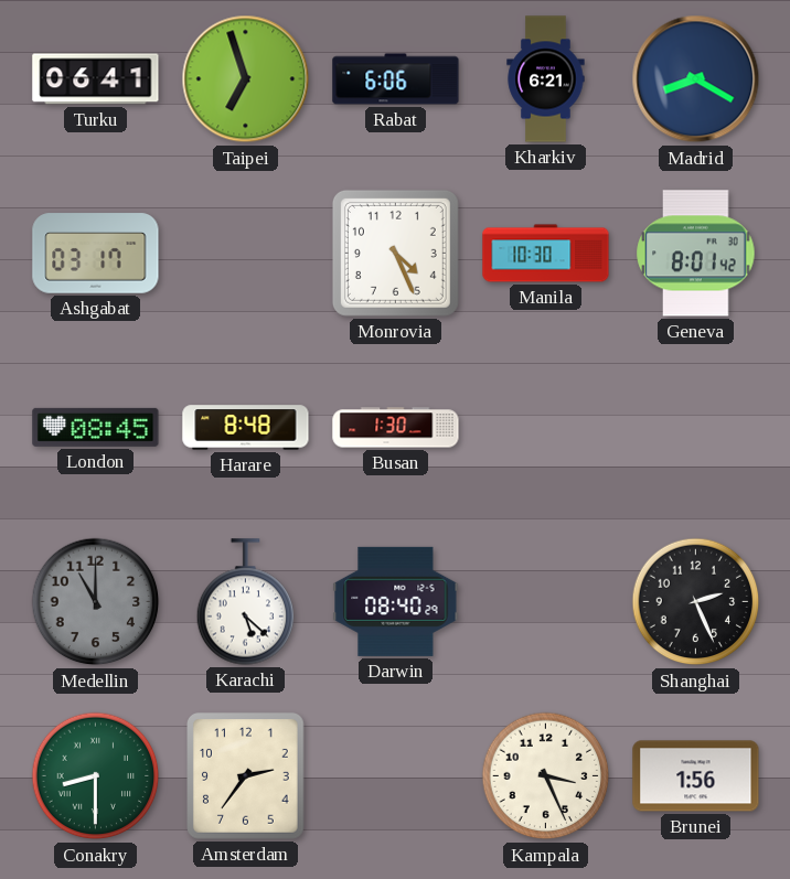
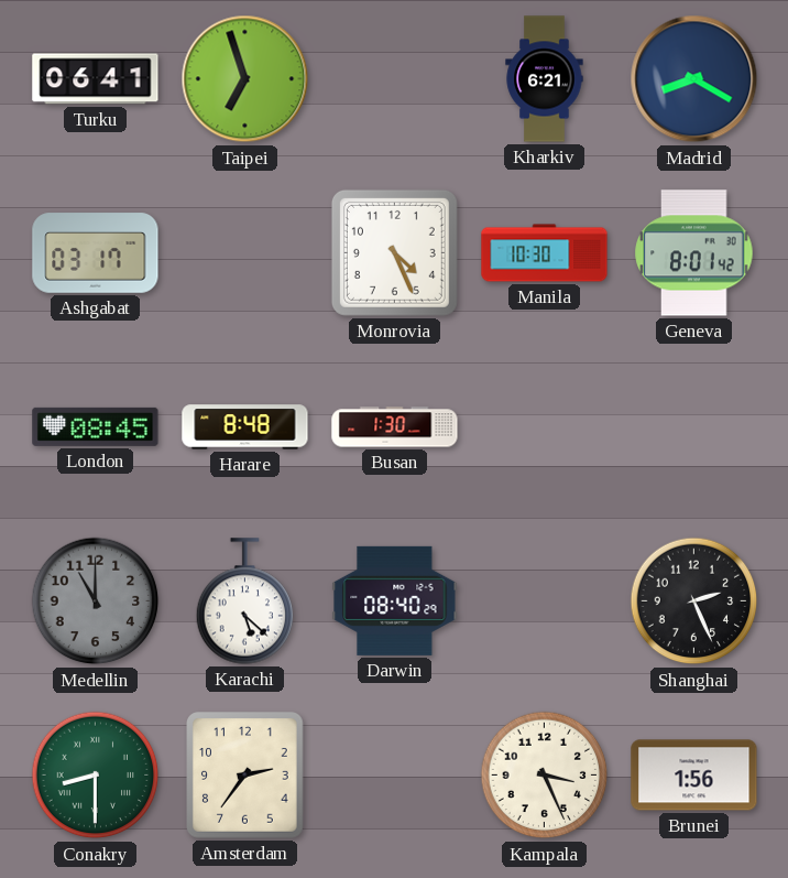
Rabat: 6:06 -> none (396, 79)
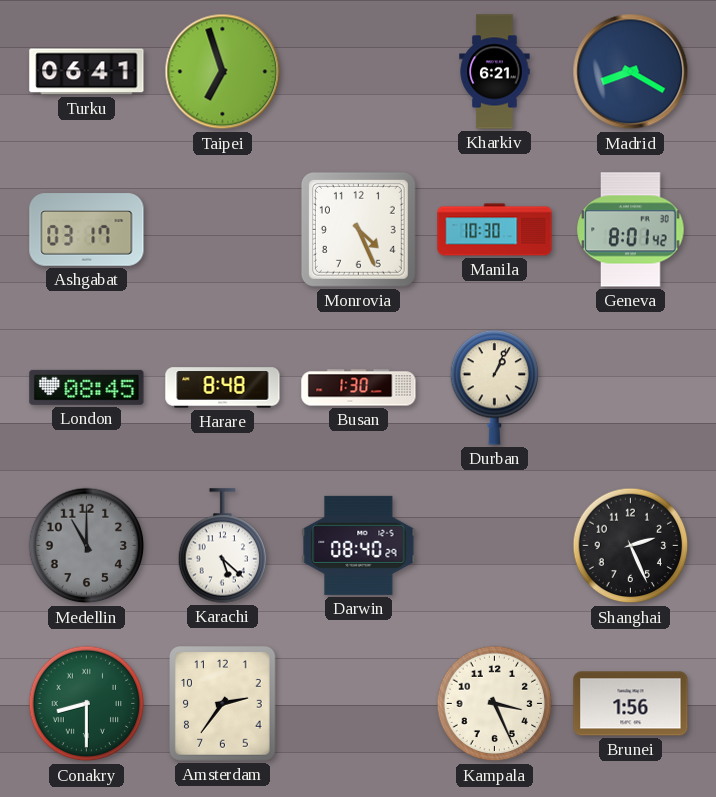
Durban: none -> 1:04 (495, 388)
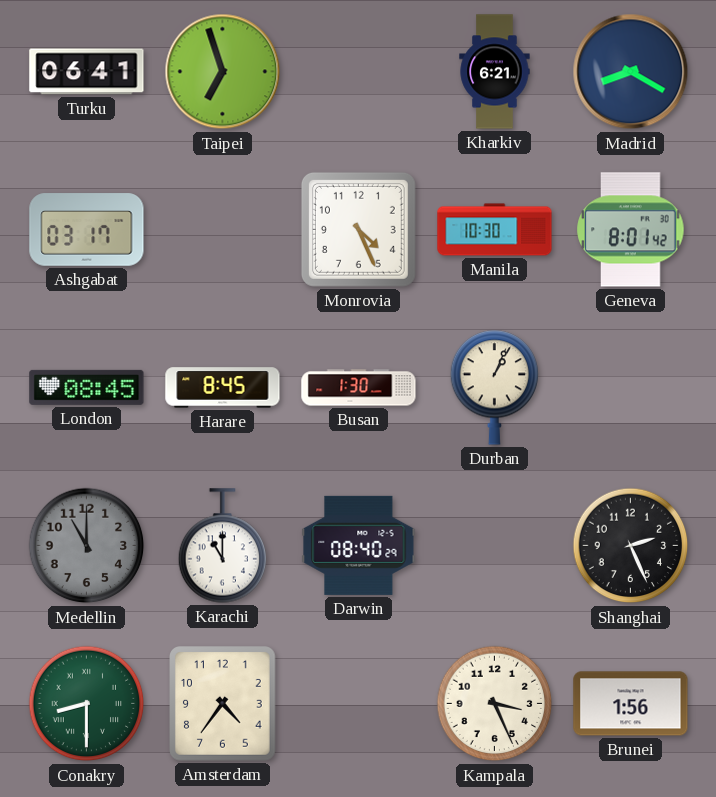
Harare: 8:48 -> 8:45 (223, 388)
Karachi: 5:22 -> 11:00 (223, 546)
Amsterdam: 2:36 -> 4:36 (223, 704)
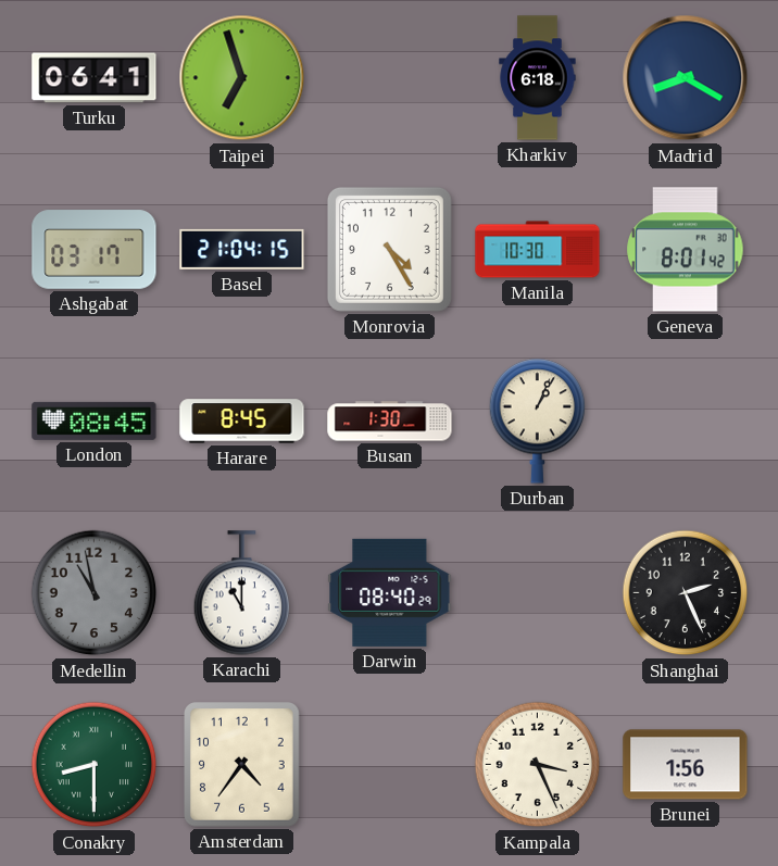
Kharkiv: 6:21 -> 6:18 (538, 78)
Basel: none -> 21:04 (242, 249)
Monrovia: 4:26 -> 4:25 (389, 249)
Medellin: 11:00 -> 10:58 (95, 593)
